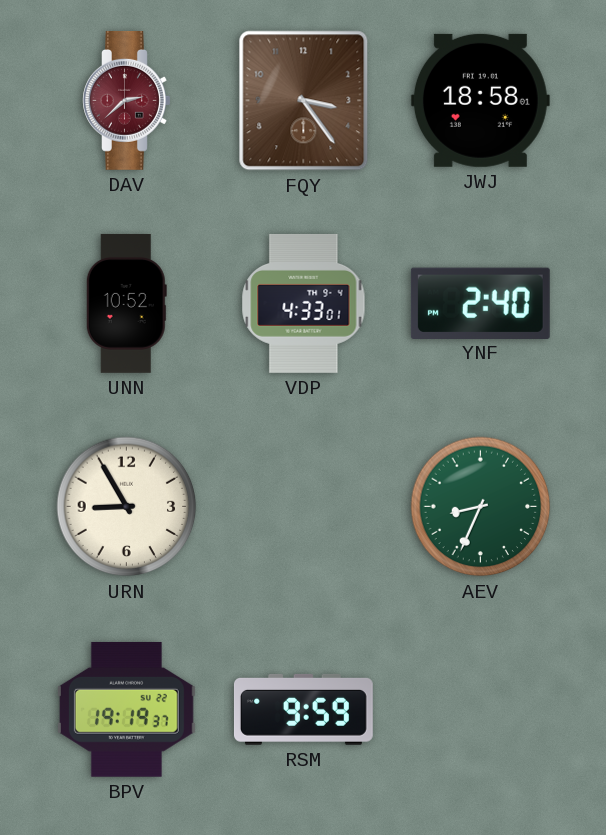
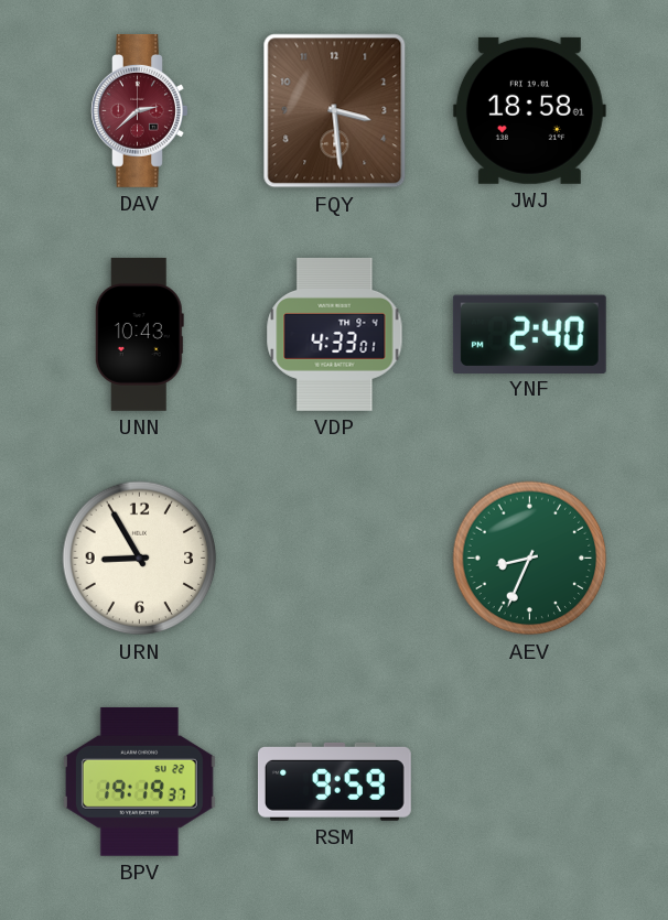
FQY: 3:24 -> 3:29 (335, 111)
UNN: 10:52 -> 10:43 (139, 334)
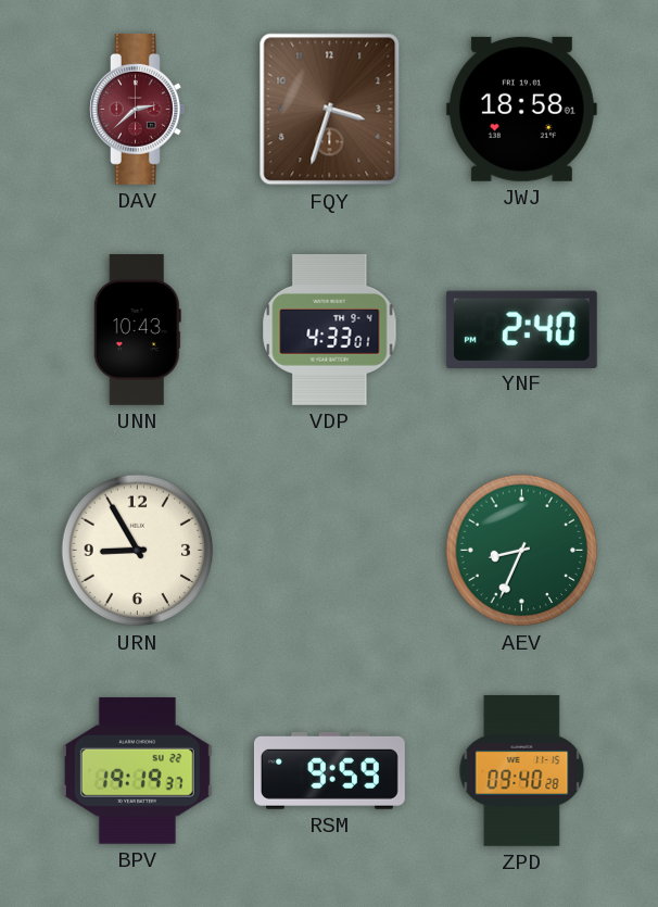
FQY: 3:29 -> 3:33 (330, 110)
ZPD: none -> 09:40 (522, 770)
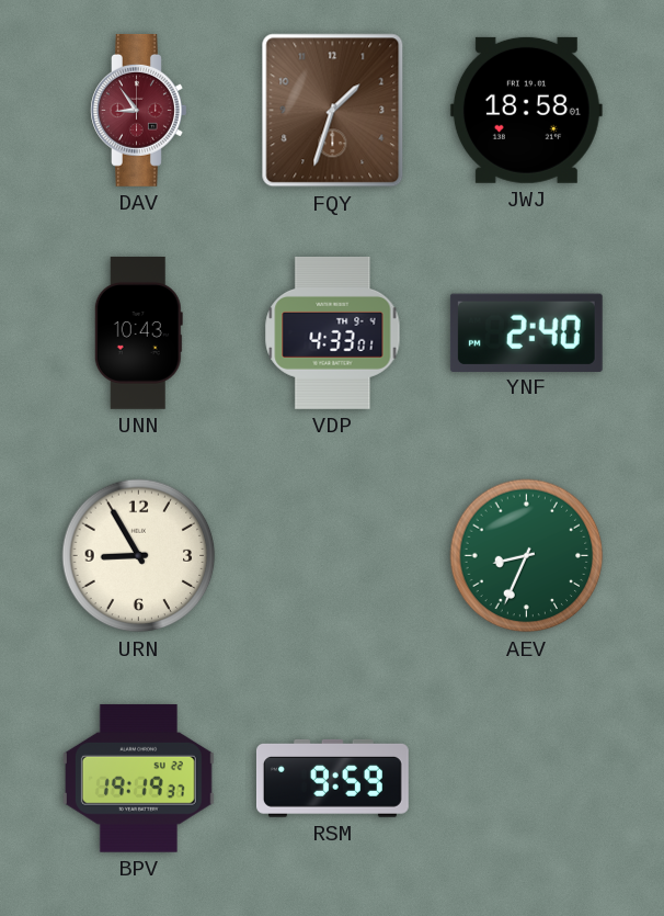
DAV: 2:38 -> 8:54 (139, 110)
FQY: 3:33 -> 1:33 (333, 111)
ZPD: 09:40 -> none (522, 770)
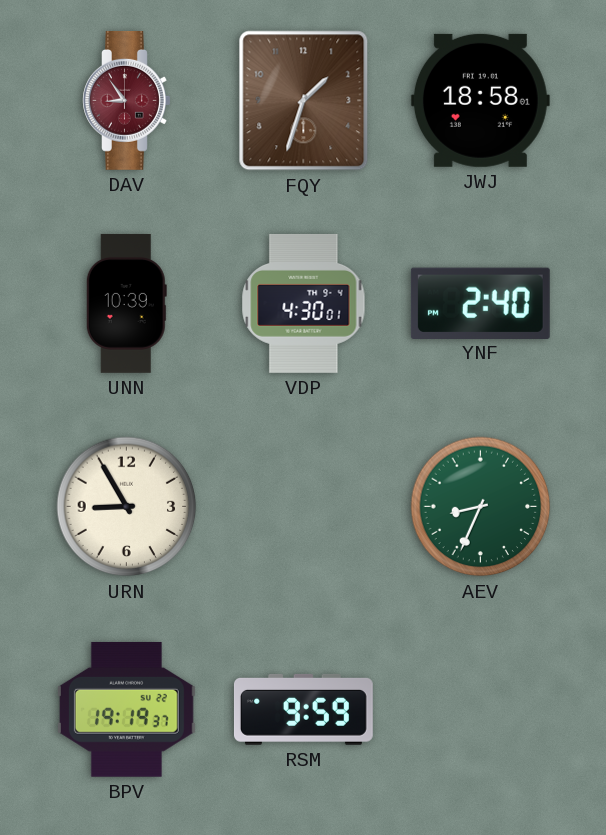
UNN: 10:43 -> 10:39 (126, 303)
VDP: 4:33 -> 4:30 (304, 303)
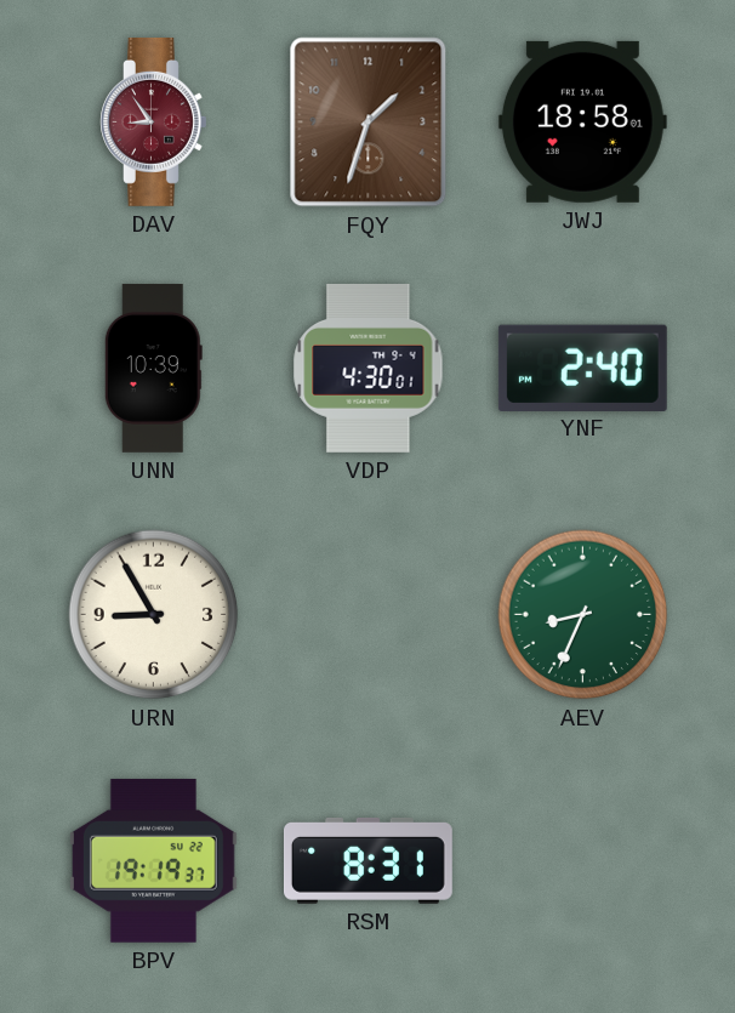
RSM: 9:59 -> 8:31 (367, 860)
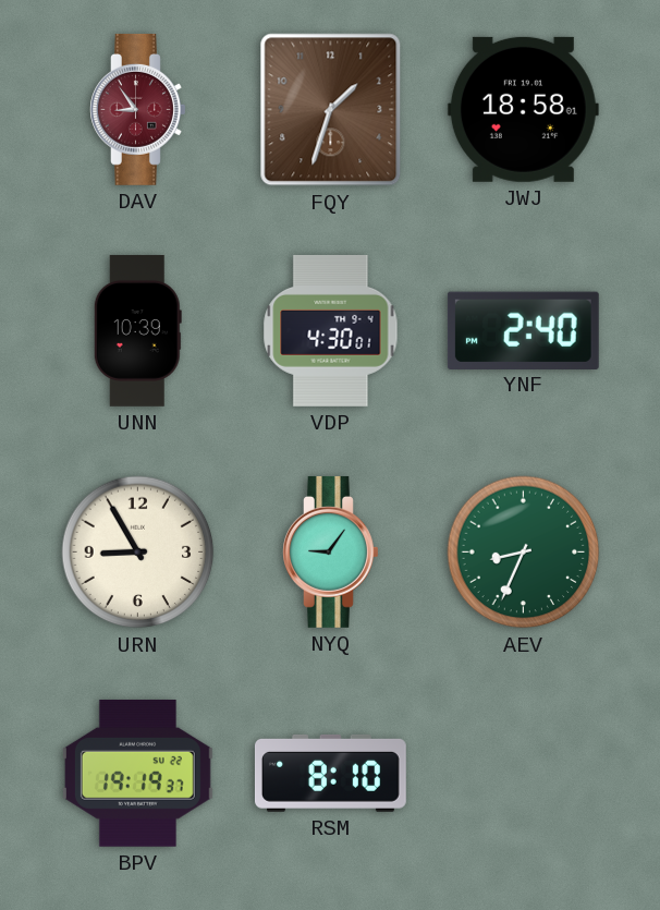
NYQ: none -> 9:06 (331, 551)
RSM: 8:31 -> 8:10 (330, 773)
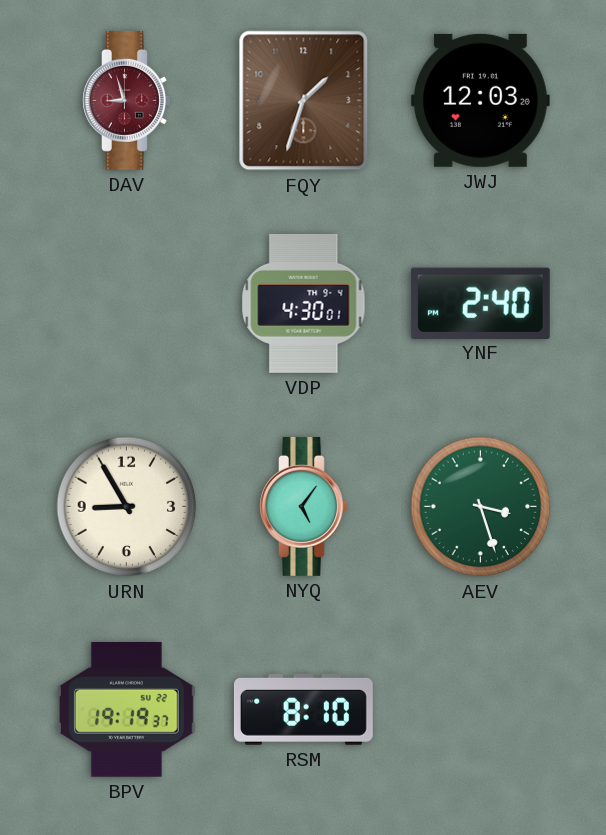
DAV: 8:54 -> 8:57 (127, 100)
JWJ: 18:58 -> 12:03 (480, 100)
UNN: 10:39 -> none (137, 330)
NYQ: 9:06 -> 5:06 (304, 506)
AEV: 8:34 -> 3:27 (481, 507)
